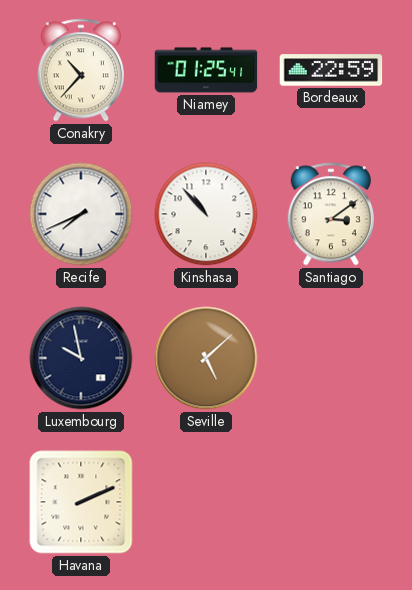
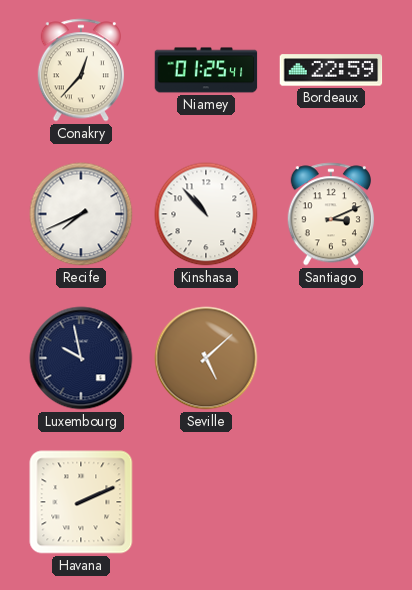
Conakry: 10:37 -> 12:37 (81, 70)
Santiago: 3:09 -> 3:11 (331, 214)
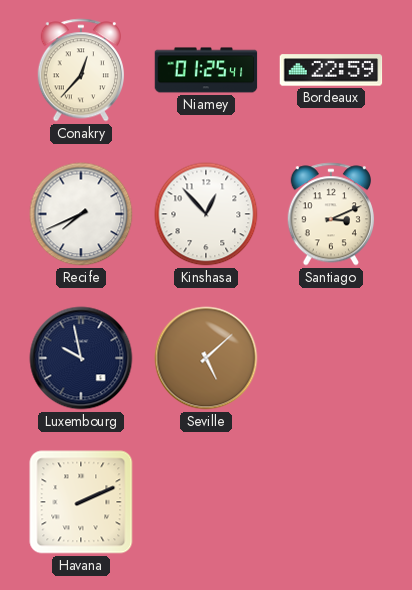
Kinshasa: 10:53 -> 12:53 (206, 214)
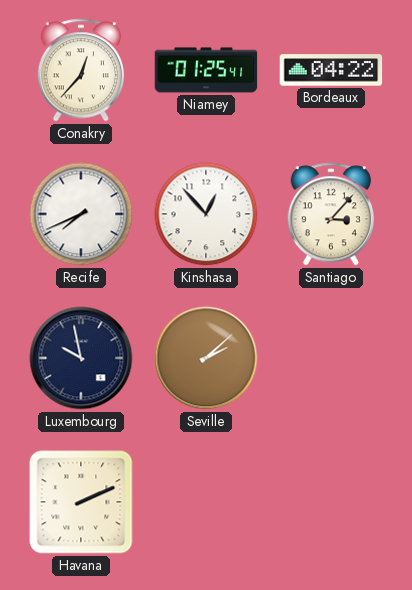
Bordeaux: 22:59 -> 04:22 (331, 70)
Santiago: 3:11 -> 3:07 (331, 214)
Seville: 5:08 -> 2:08 (206, 358)
